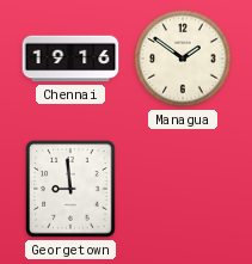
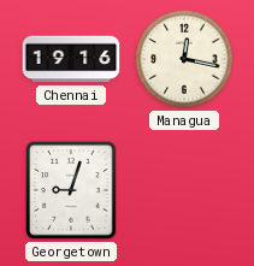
Managua: 1:51 -> 12:17 (184, 59)
Georgetown: 8:59 -> 9:03 (71, 190)
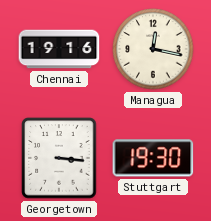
Georgetown: 9:03 -> 3:16 (59, 158)
Stuttgart: none -> 19:30 (153, 158)
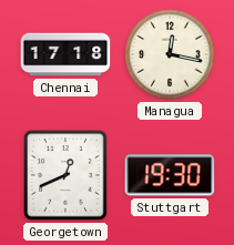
Chennai: 19:16 -> 17:18 (65, 54)
Georgetown: 3:16 -> 12:41 (65, 175)
